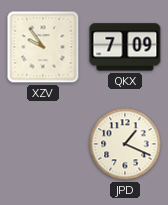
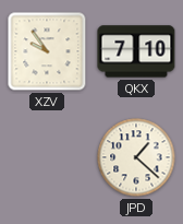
QKX: 7:09 -> 7:10 (136, 51)
JPD: 1:19 -> 1:22 (136, 157)
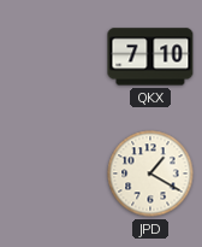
XZV: 9:54 -> none (47, 51)
JPD: 1:22 -> 1:20 (150, 174)
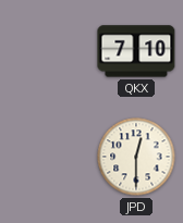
JPD: 1:20 -> 12:30 (136, 157)
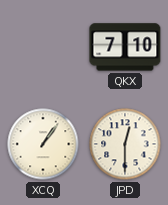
XCQ: none -> 1:06 (43, 144)
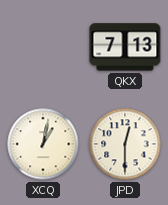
QKX: 7:10 -> 7:13 (125, 47)
XCQ: 1:06 -> 1:02 (43, 144)
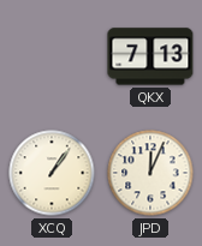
XCQ: 1:02 -> 1:06 (52, 173)
JPD: 12:30 -> 12:04 (150, 173)
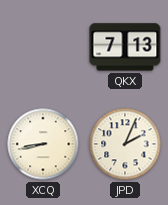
XCQ: 1:06 -> 8:43 (43, 144)
JPD: 12:04 -> 2:04 (125, 144)
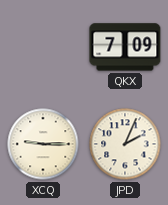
QKX: 7:13 -> 7:09 (125, 47)
XCQ: 8:43 -> 9:15 (43, 144)
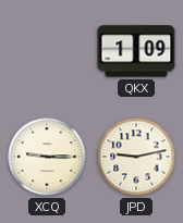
QKX: 7:09 -> 1:09 (136, 51)
JPD: 2:04 -> 9:13 (136, 157)
